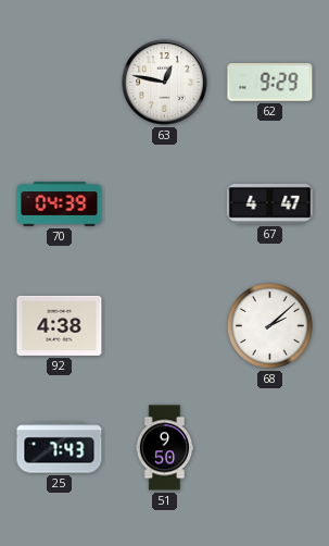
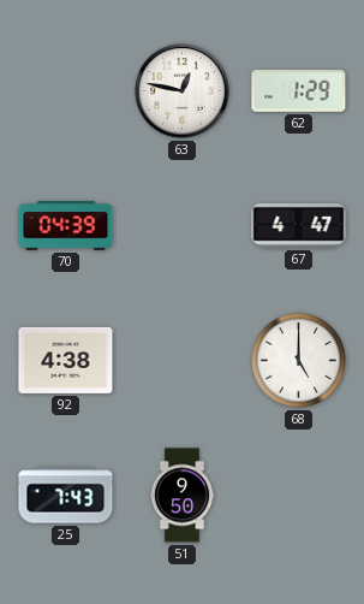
62: 9:29 -> 1:29 (299, 91)
68: 2:08 -> 5:00 (298, 360)
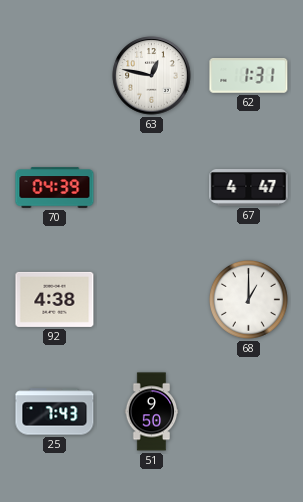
62: 1:29 -> 1:31 (249, 76)
68: 5:00 -> 1:00 (248, 299)
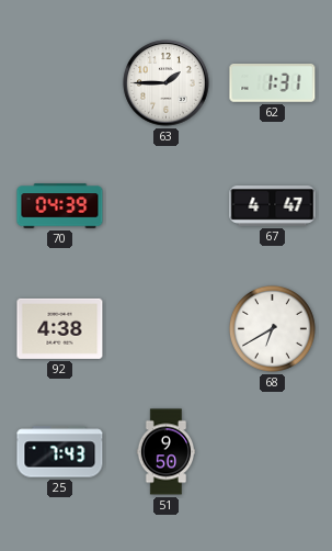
63: 12:47 -> 1:45 (167, 83)
68: 1:00 -> 6:40 (272, 328)
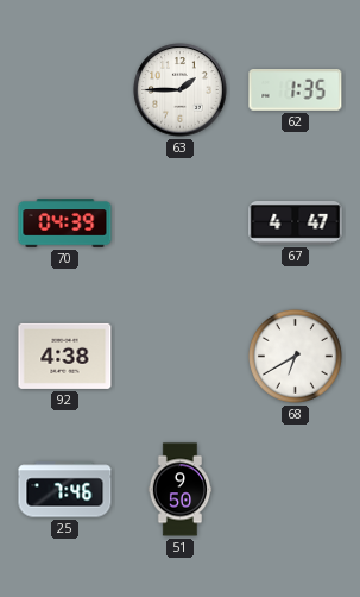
62: 1:31 -> 1:35 (296, 90)
25: 7:43 -> 7:46 (65, 490)
